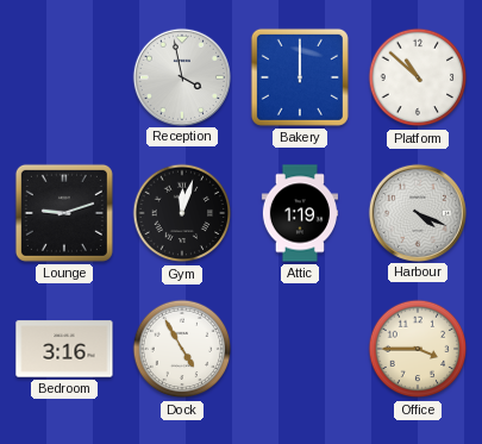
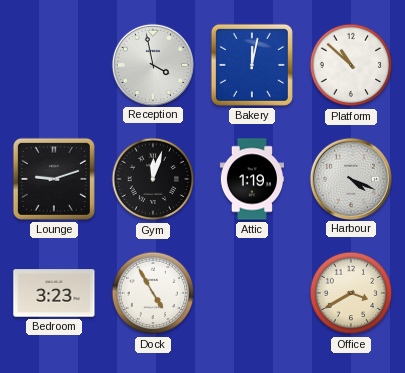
Bakery: 12:00 -> 12:02 (252, 65)
Bedroom: 3:16 -> 3:23 (54, 293)
Office: 3:45 -> 3:40 (351, 293)
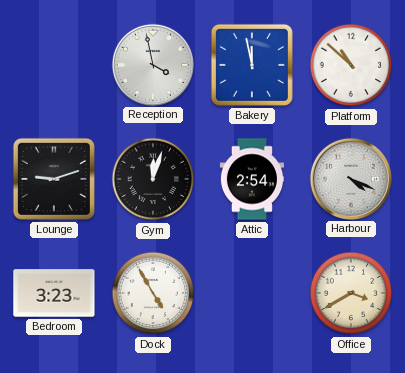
Bakery: 12:02 -> 11:58 (252, 65)
Attic: 1:19 -> 2:54 (251, 179)
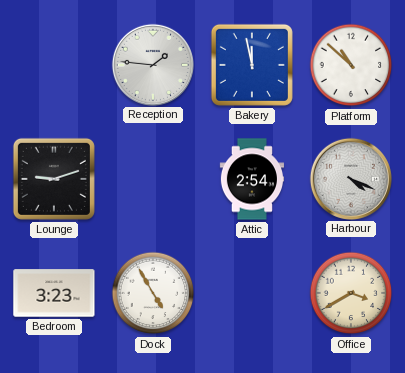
Reception: 3:58 -> 1:46 (152, 64)
Gym: 12:03 -> none (153, 179)
